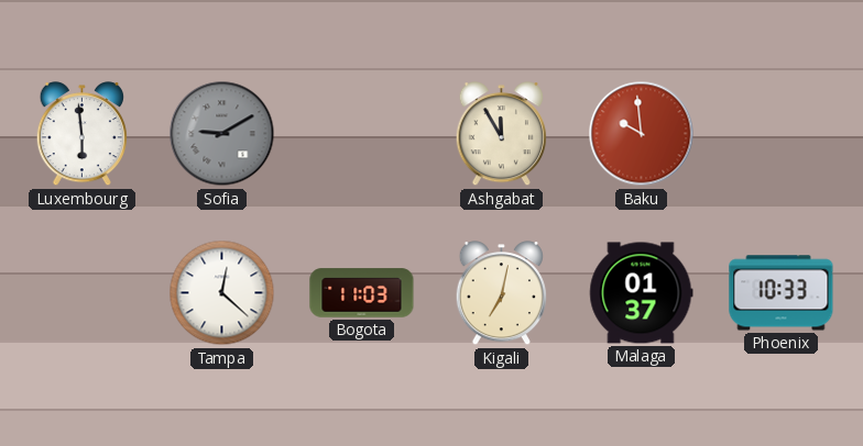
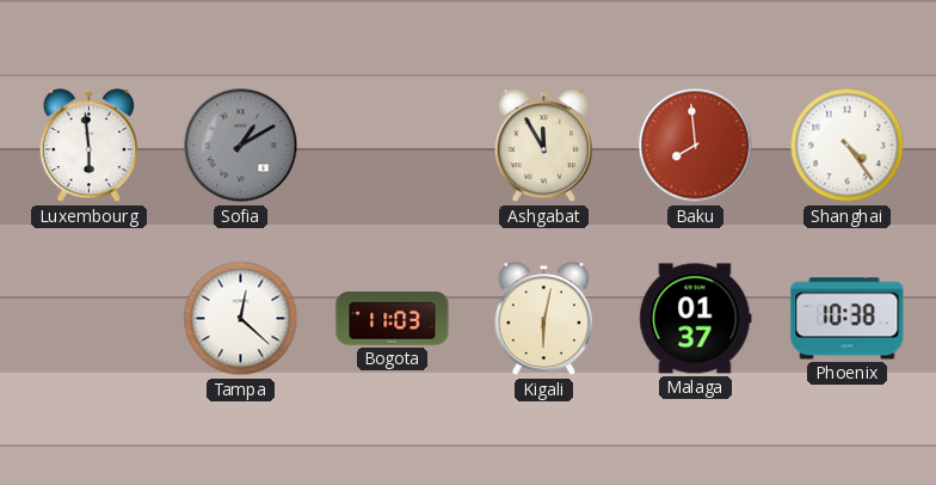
Sofia: 9:10 -> 1:10 (241, 146)
Baku: 9:59 -> 7:59 (696, 146)
Shanghai: none -> 4:24 (848, 146)
Kigali: 7:02 -> 6:02 (543, 319)
Phoenix: 10:33 -> 10:38 (848, 319)
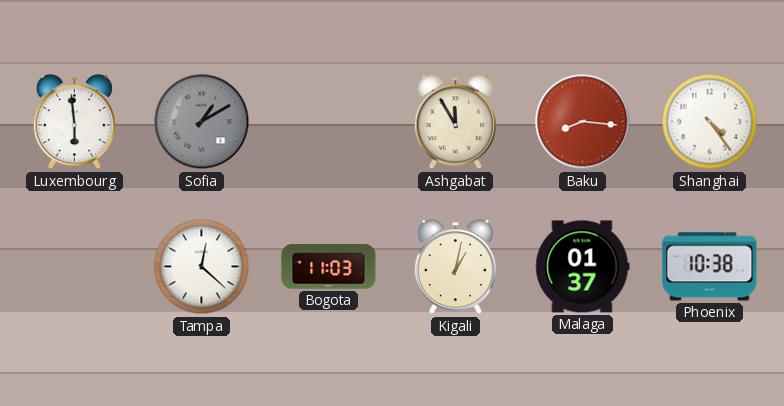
Baku: 7:59 -> 8:16 (583, 122)
Kigali: 6:02 -> 1:02 (455, 267)
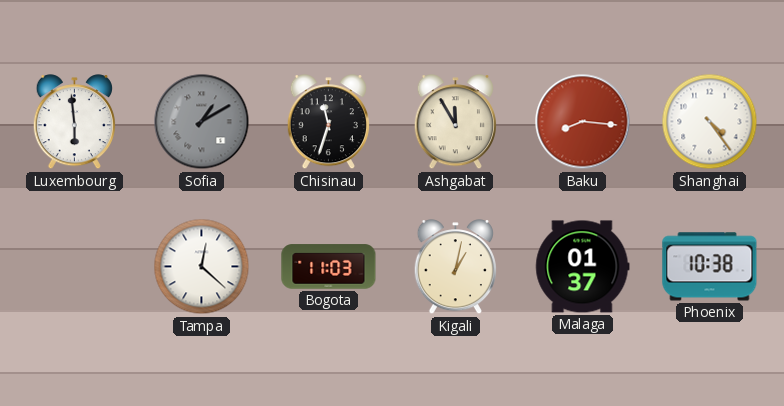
Chisinau: none -> 11:33 (328, 122)
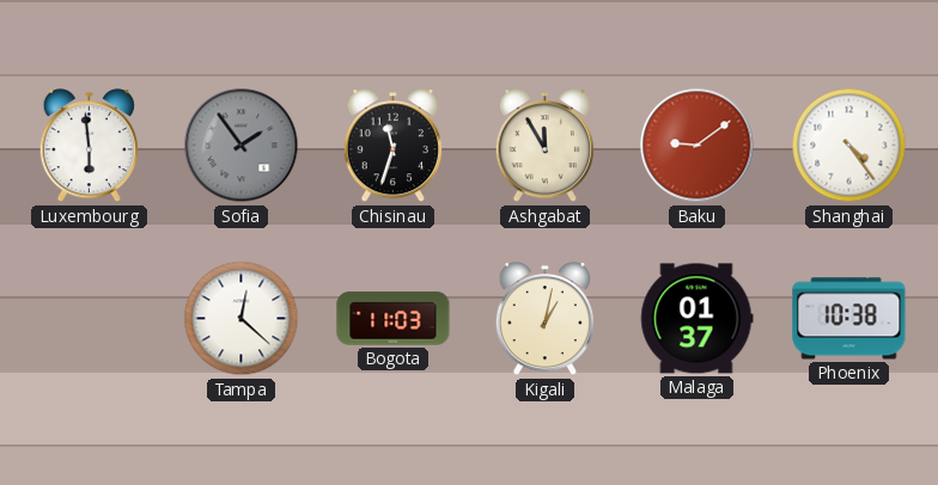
Sofia: 1:10 -> 1:54 (242, 146)
Baku: 8:16 -> 9:09 (698, 146)
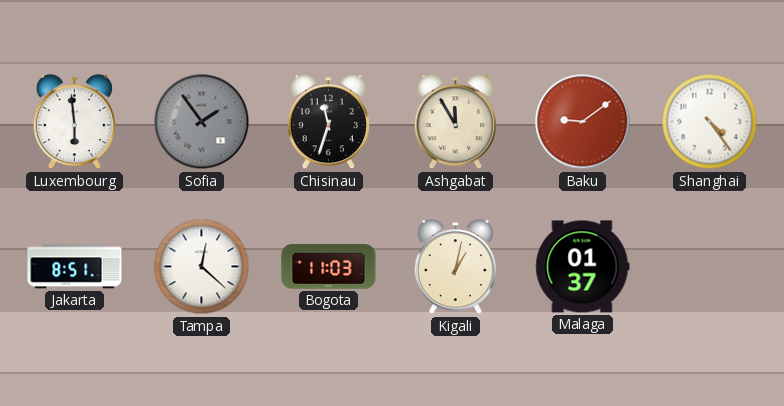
Jakarta: none -> 8:51 (75, 267)
Phoenix: 10:38 -> none (849, 319)
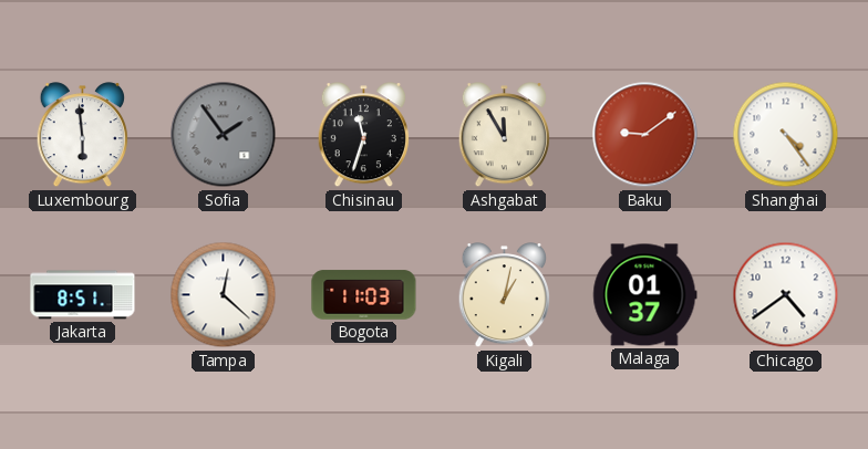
Chicago: none -> 4:39 (786, 295)
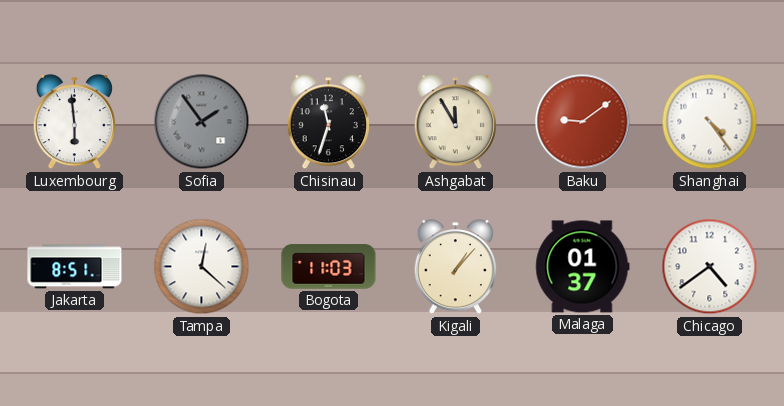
Kigali: 1:02 -> 1:07 (455, 267)
